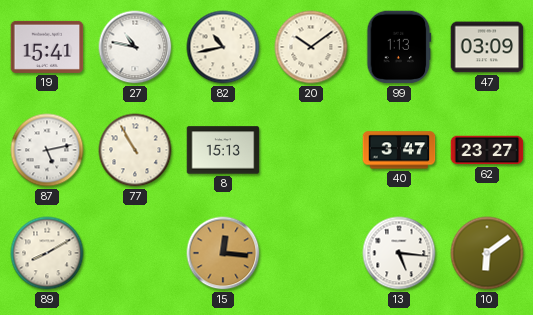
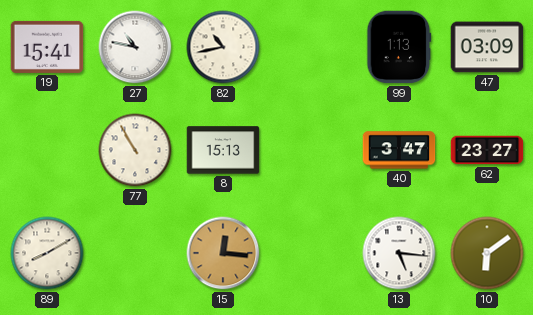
20: 10:09 -> none (311, 47)
87: 5:13 -> none (47, 150)
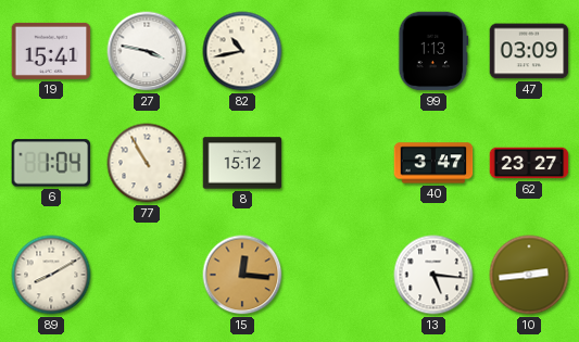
27: 10:47 -> 3:47 (147, 51)
6: none -> 1:04 (51, 163)
8: 15:13 -> 15:12 (242, 163)
10: 6:09 -> 2:44 (529, 275)
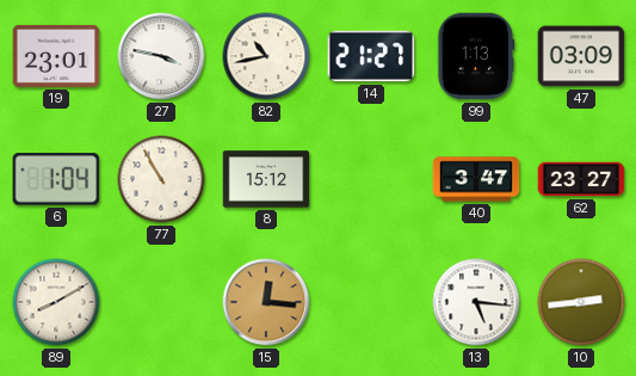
19: 15:41 -> 23:01 (56, 56)
14: none -> 21:27 (371, 56)
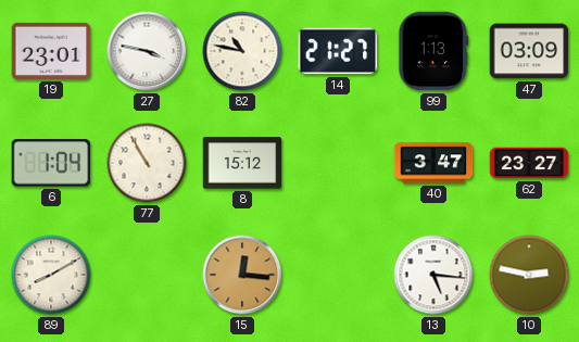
82: 10:43 -> 10:47 (242, 51)
10: 2:44 -> 2:47 (529, 275)
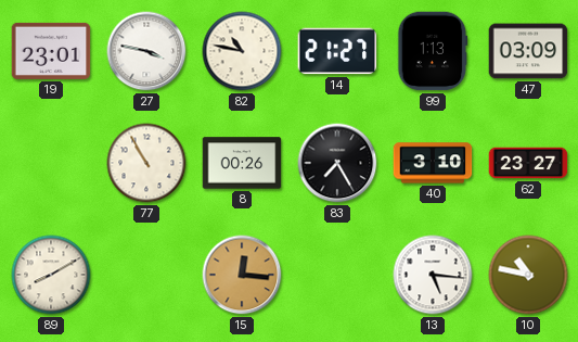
6: 1:04 -> none (51, 163)
8: 15:12 -> 00:26 (242, 163)
83: none -> 7:25 (337, 163)
40: 3:47 -> 3:10 (433, 163)
10: 2:47 -> 10:47 (528, 275)
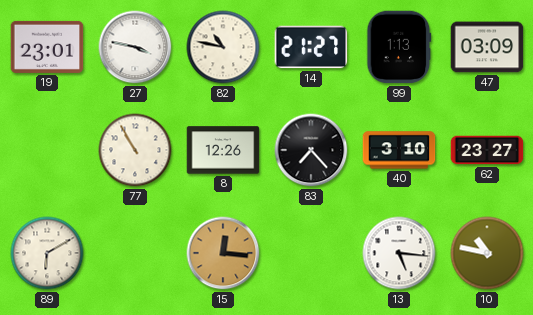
8: 00:26 -> 12:26 (223, 150)
83: 7:25 -> 7:23 (311, 150)
89: 8:10 -> 6:10 (47, 253)
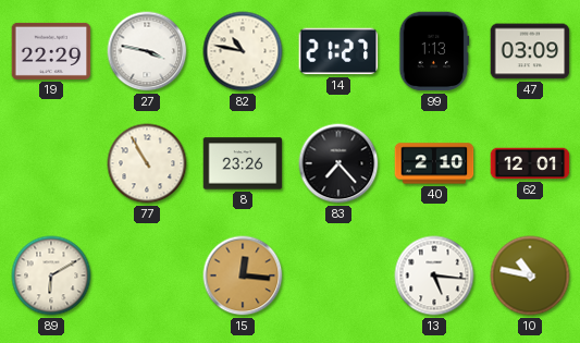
19: 23:01 -> 22:29 (51, 51)
8: 12:26 -> 23:26 (243, 163)
40: 3:10 -> 2:10 (434, 163)
62: 23:27 -> 12:01 (530, 163)
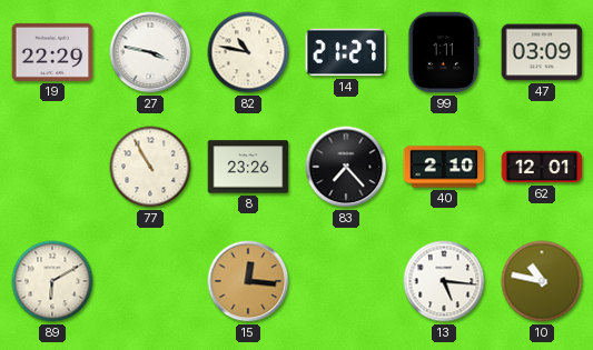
99: 1:13 -> 1:11 (444, 52)
